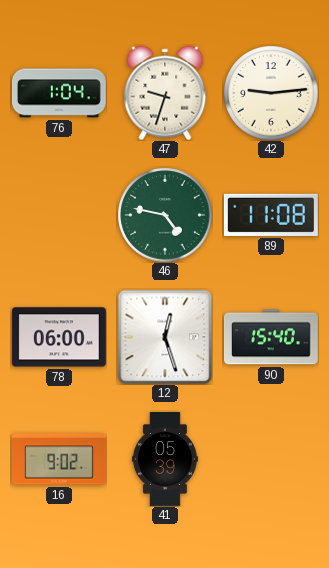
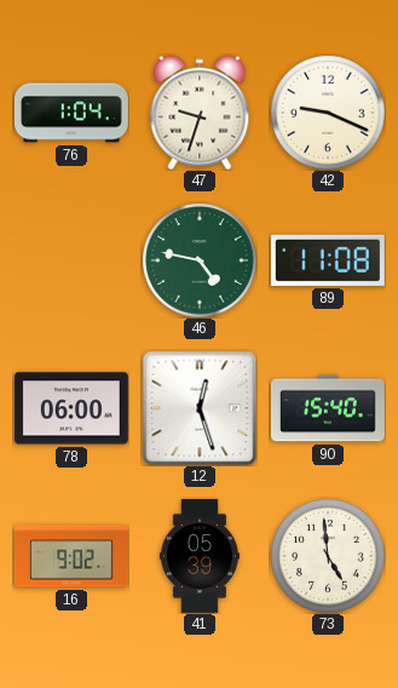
42: 9:14 -> 9:19 (328, 113)
73: none -> 4:59 (328, 556)
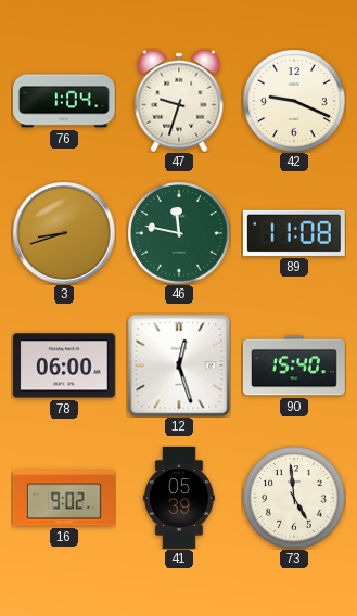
3: none -> 8:42 (64, 233)
46: 4:47 -> 11:47 (179, 233)
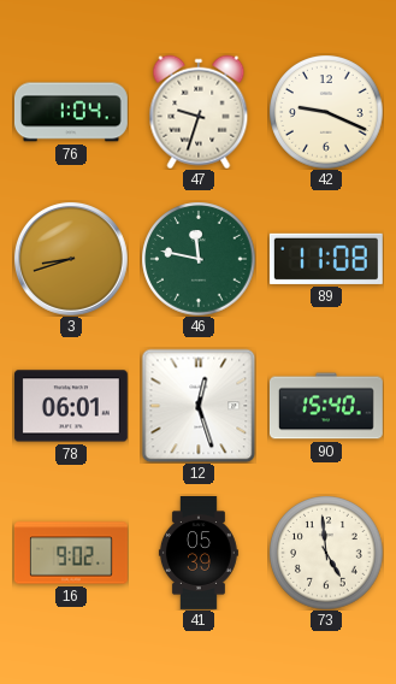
78: 06:00 -> 06:01 (71, 406)
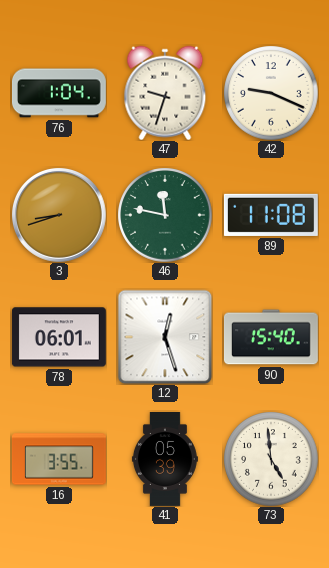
16: 9:02 -> 3:55 (59, 459)
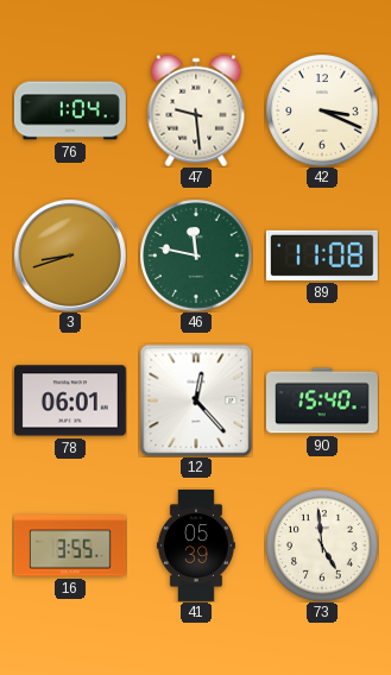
47: 9:33 -> 9:29 (196, 111)
42: 9:19 -> 3:19 (322, 111)
12: 12:27 -> 12:23 (196, 400)
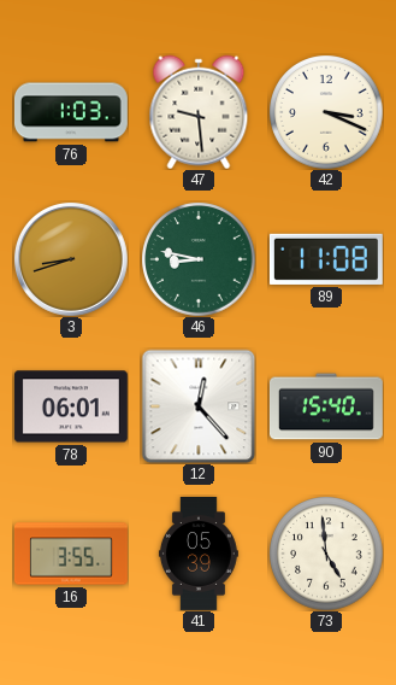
76: 1:04 -> 1:03 (71, 112)
46: 11:47 -> 8:47 (199, 259)
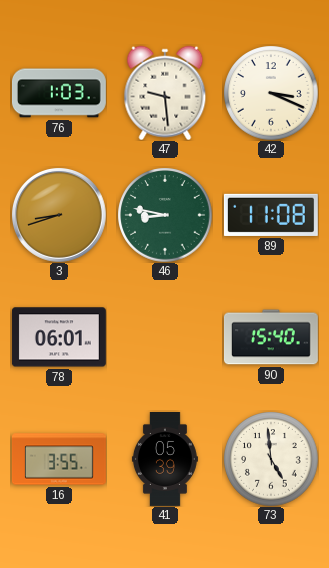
12: 12:23 -> none (199, 406)
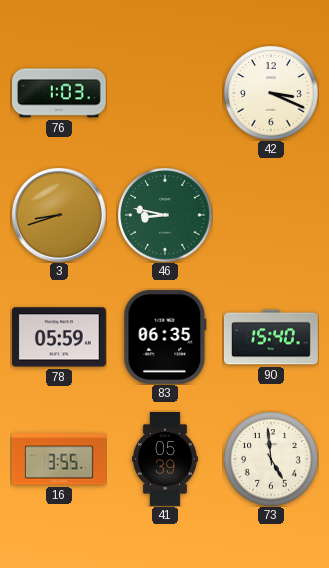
47: 9:29 -> none (165, 93)
89: 11:08 -> none (271, 215)
78: 06:01 -> 05:59 (59, 337)
83: none -> 06:35 (165, 337)
